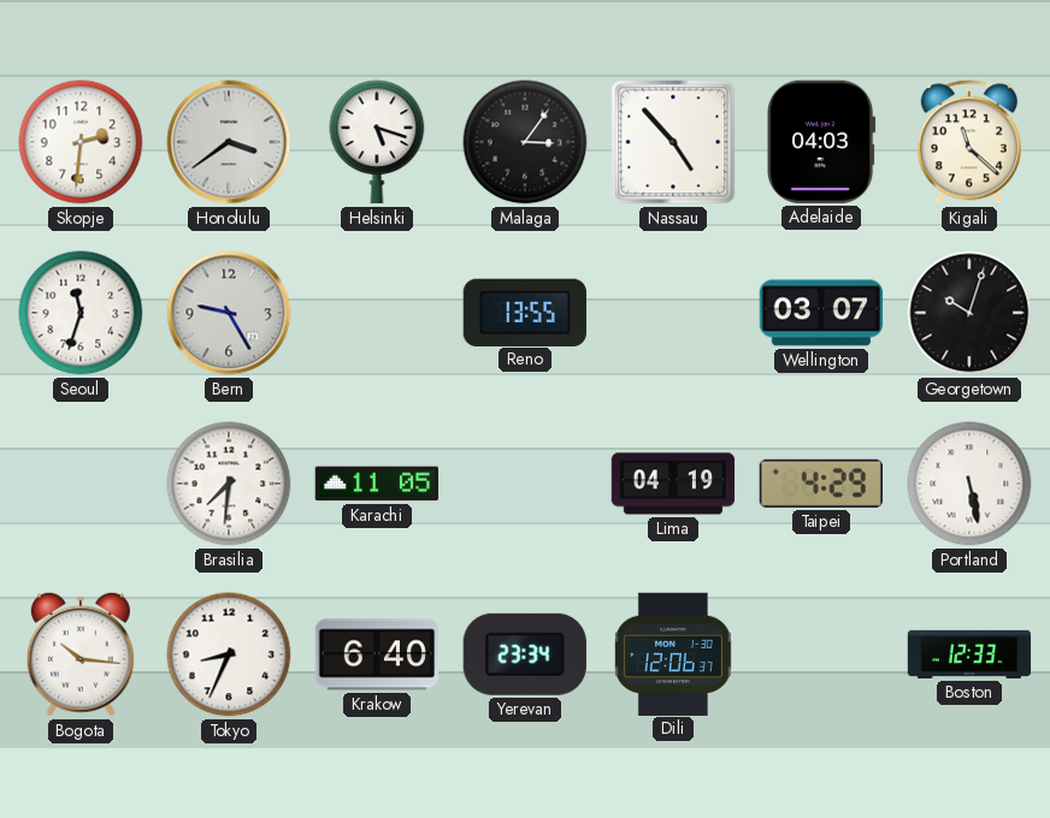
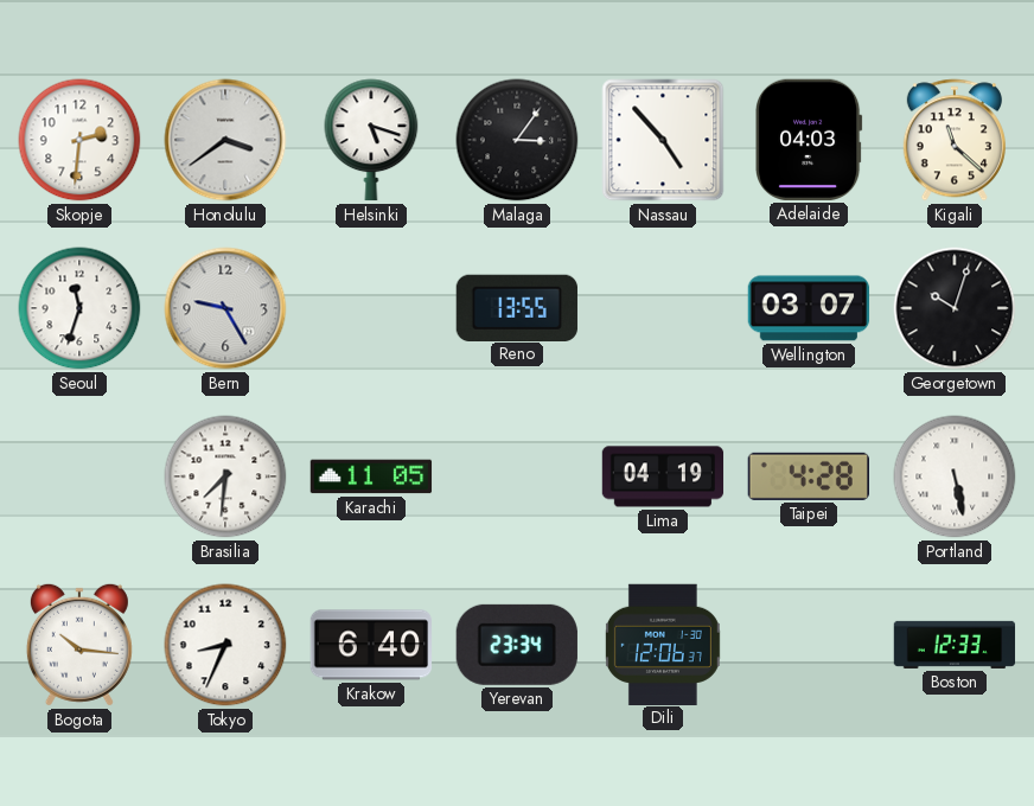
Taipei: 4:29 -> 4:28 (809, 476)
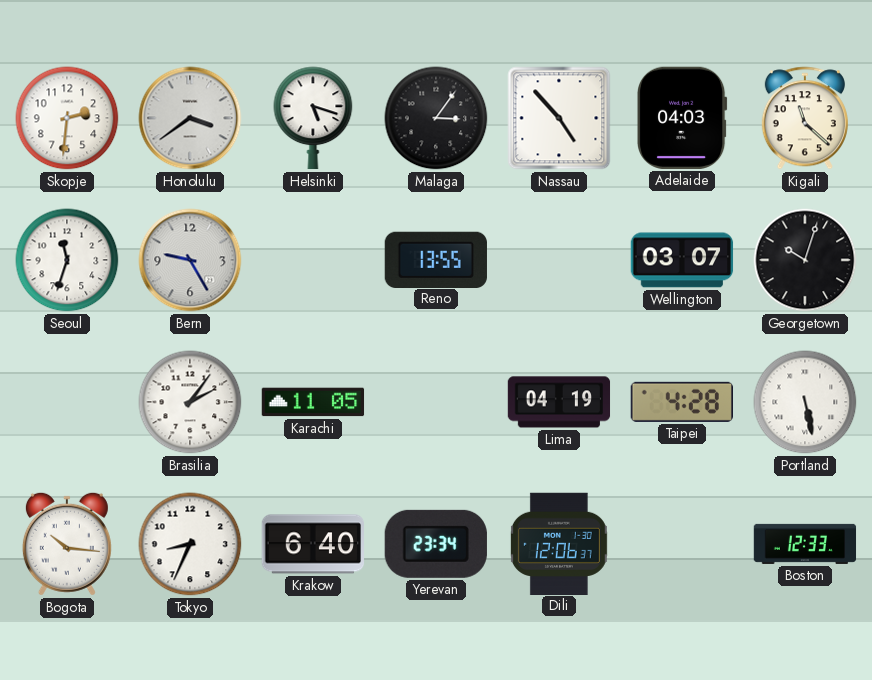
Brasilia: 7:31 -> 2:06 (190, 402)
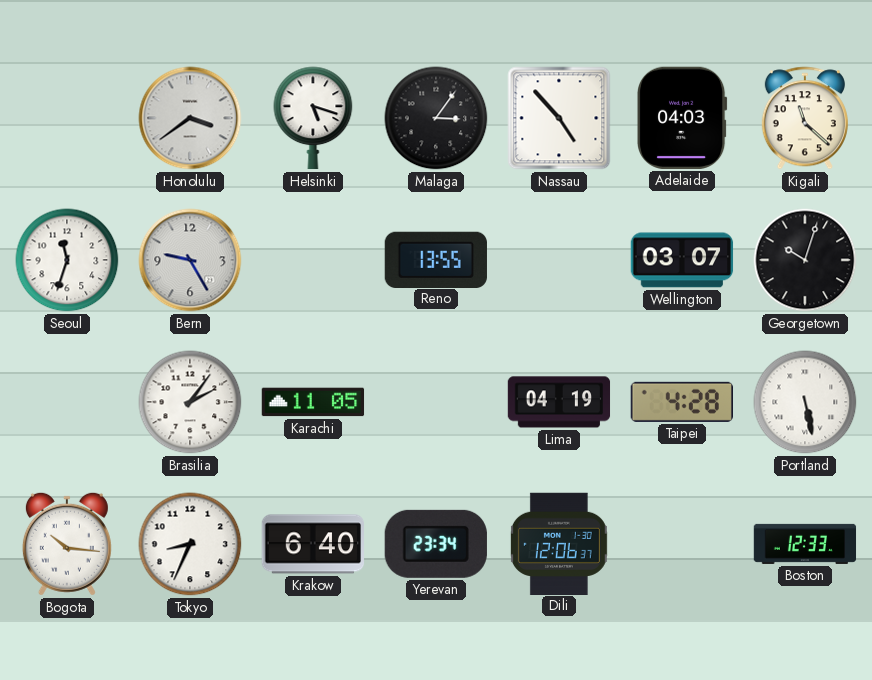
Skopje: 2:31 -> none (67, 118)
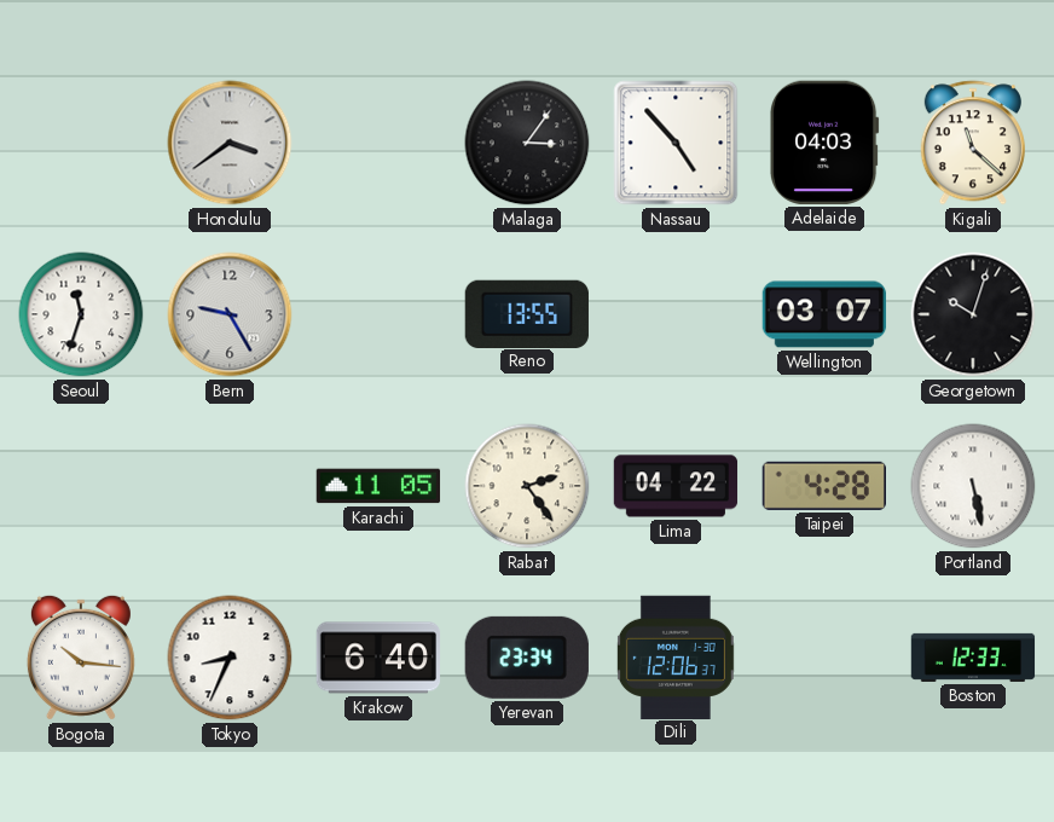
Helsinki: 5:18 -> none (313, 118)
Brasilia: 2:06 -> none (190, 402)
Rabat: none -> 2:24 (527, 486)
Lima: 04:19 -> 04:22 (676, 486)
